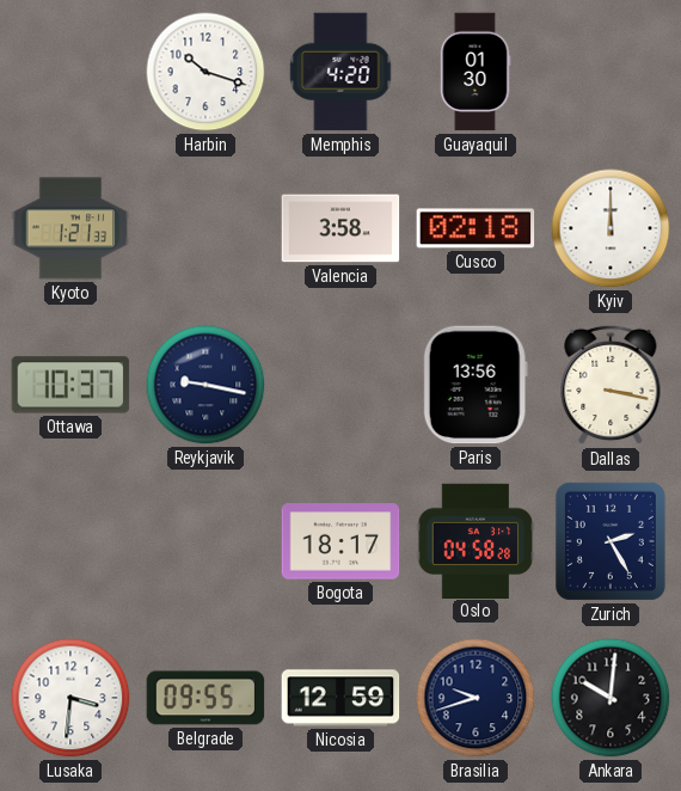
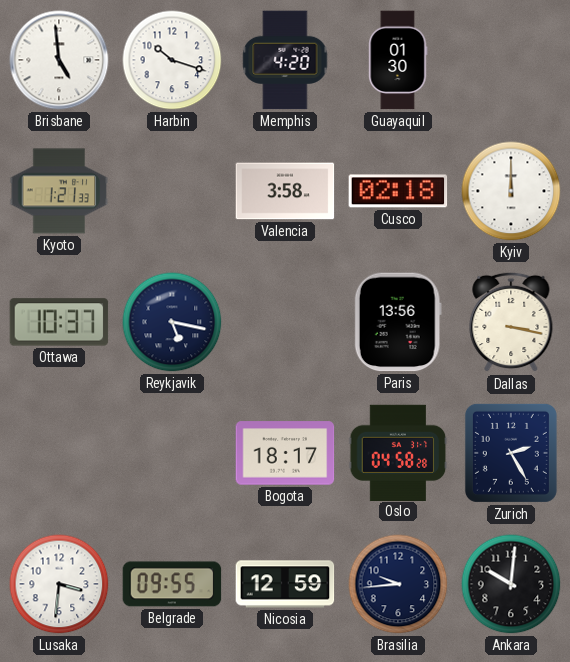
Brisbane: none -> 4:59 (59, 60)
Reykjavik: 9:17 -> 5:17 (172, 322)
Brasilia: 9:42 -> 9:44 (398, 584)
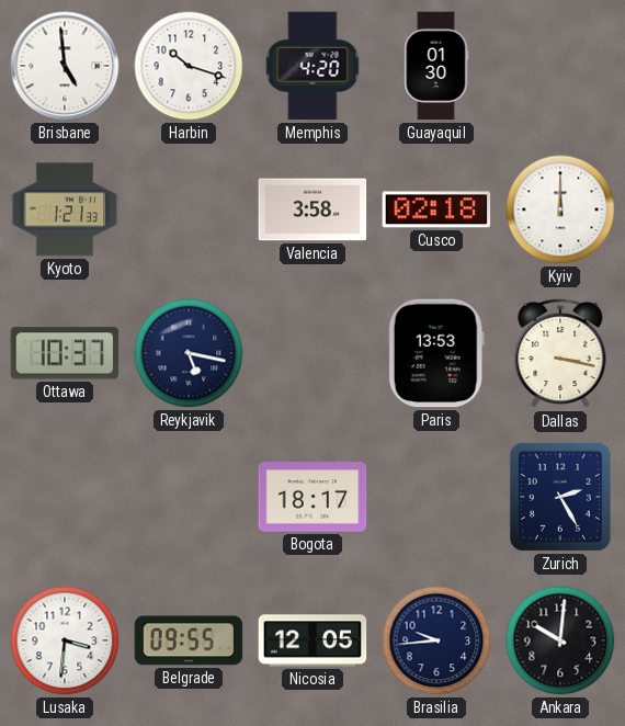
Paris: 13:56 -> 13:53 (436, 353)
Oslo: 04:58 -> none (398, 452)
Nicosia: 12:59 -> 12:05 (312, 640)
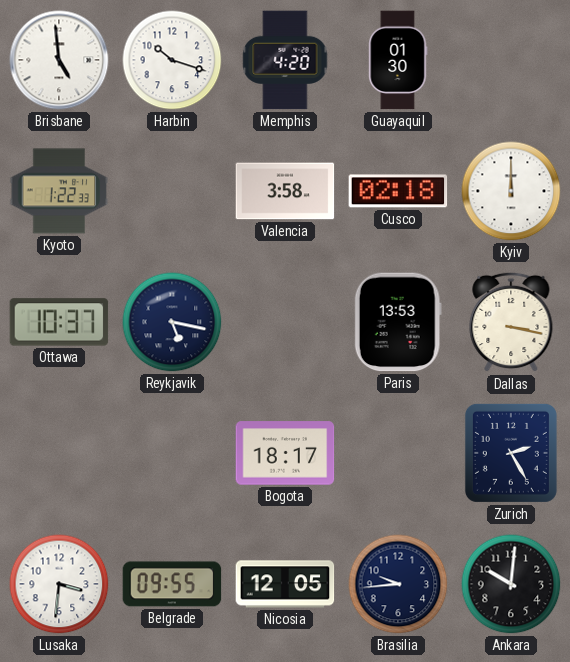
Kyoto: 1:21 -> 1:22 (59, 191)
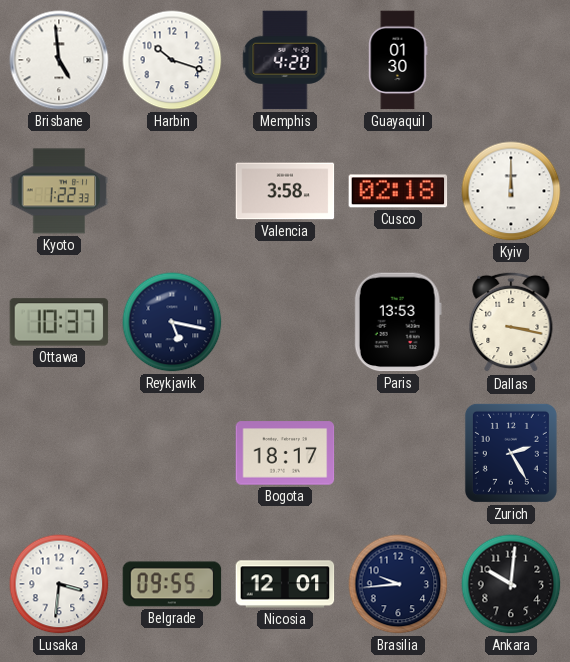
Nicosia: 12:05 -> 12:01 (285, 584)
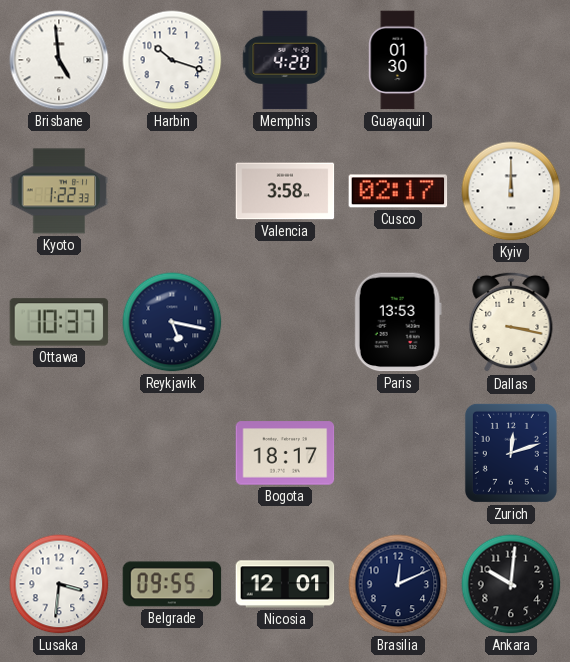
Cusco: 02:18 -> 02:17 (398, 191)
Zurich: 2:25 -> 12:12 (511, 453)
Brasilia: 9:44 -> 12:11 (398, 584)
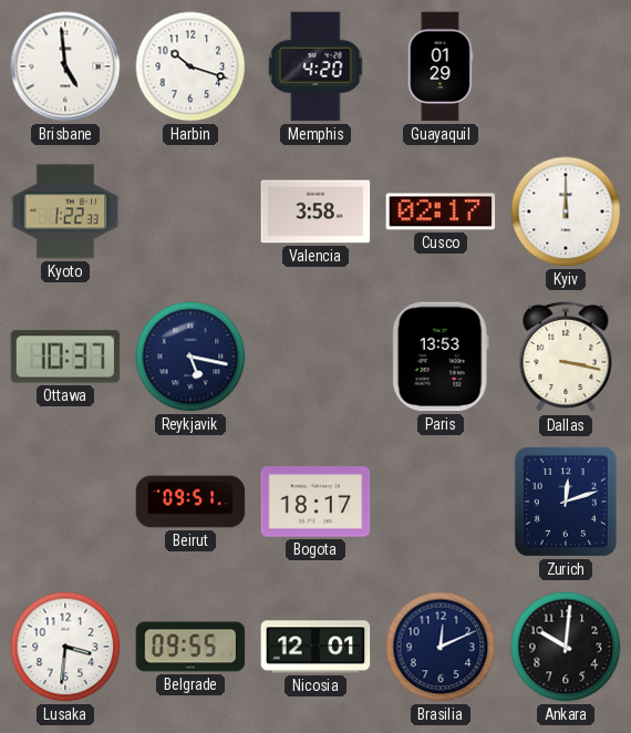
Guayaquil: 01:30 -> 01:29 (441, 66)
Beirut: none -> 09:51 (190, 502)
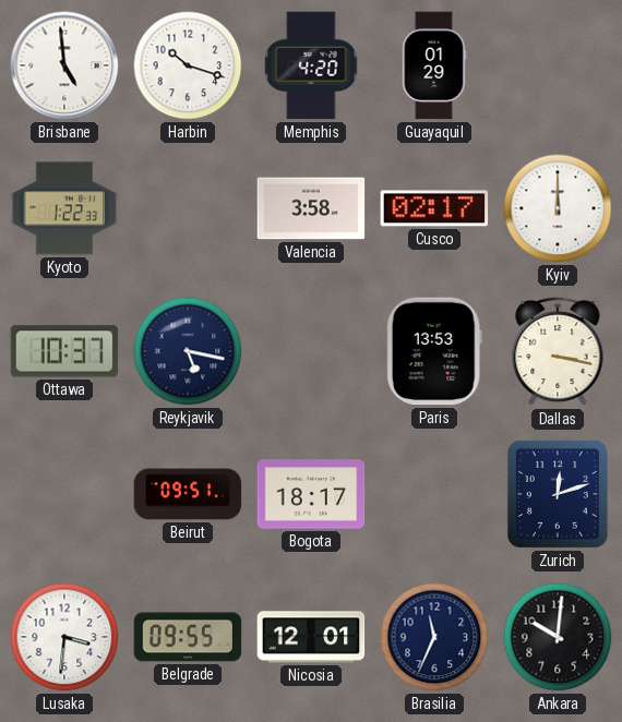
Brasilia: 12:11 -> 11:34 (434, 637)
